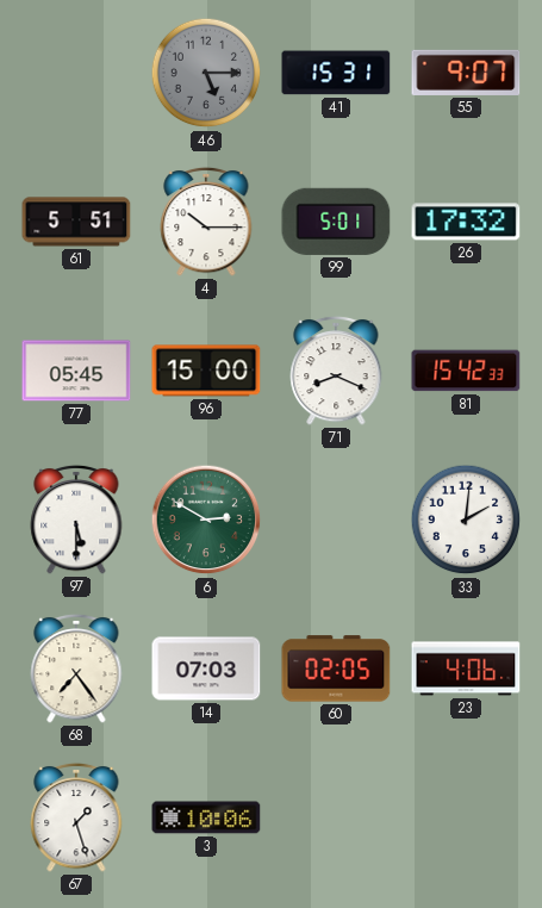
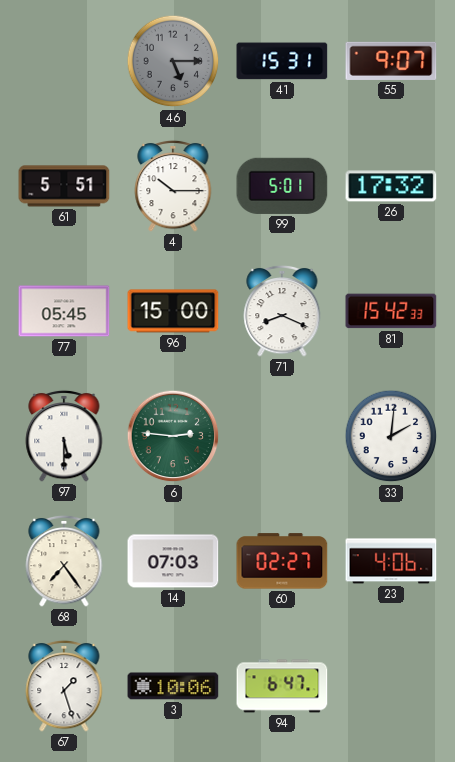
6: 2:50 -> 2:46 (173, 436)
60: 02:05 -> 02:27 (282, 561)
94: none -> 6:47 (282, 686)
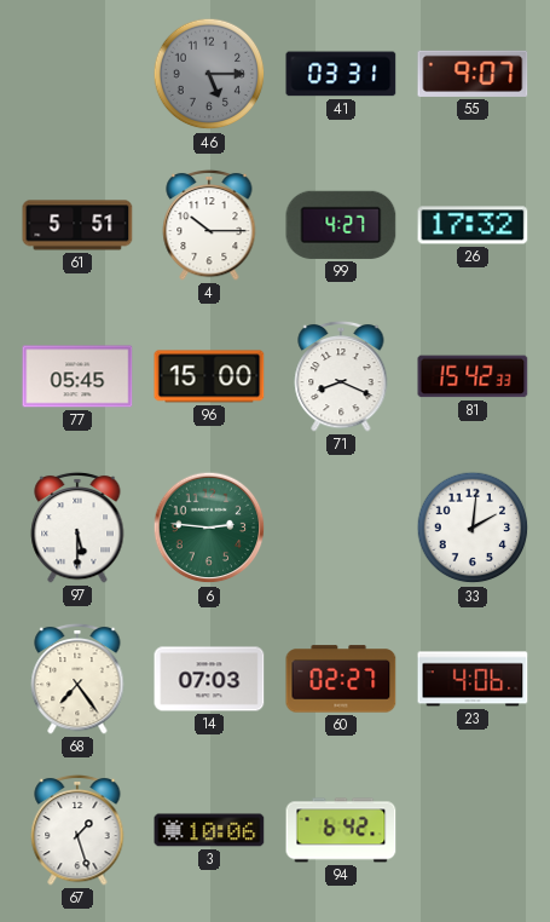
41: 15:31 -> 03:31 (341, 74)
99: 5:01 -> 4:27 (341, 225)
94: 6:47 -> 6:42 (341, 830)
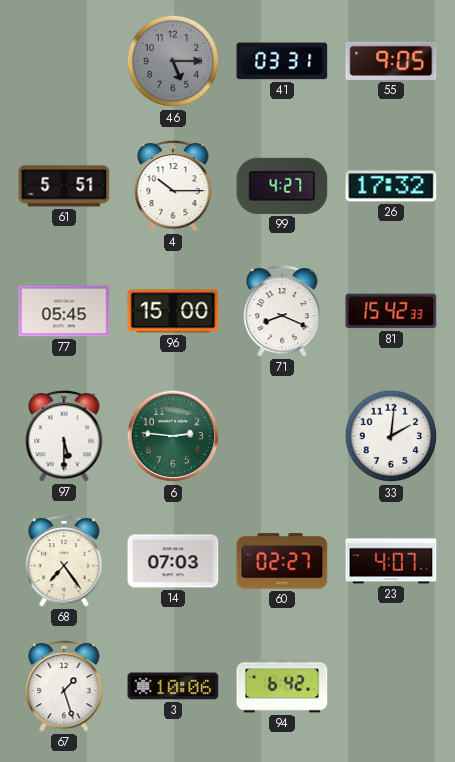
55: 9:07 -> 9:05 (391, 61)
23: 4:06 -> 4:07 (391, 561)
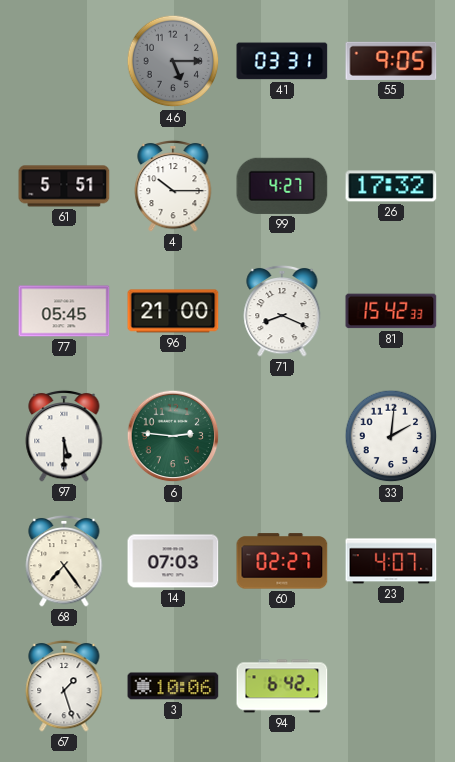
96: 15:00 -> 21:00 (173, 311)
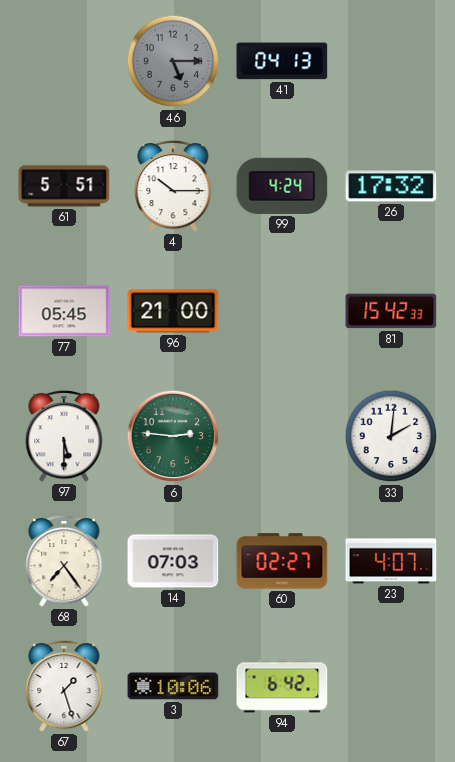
41: 03:31 -> 04:13 (282, 61)
55: 9:05 -> none (391, 61)
99: 4:27 -> 4:24 (282, 186)
71: 8:19 -> none (282, 311)
